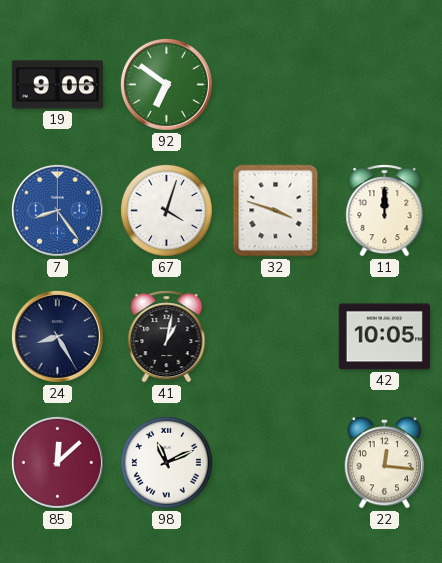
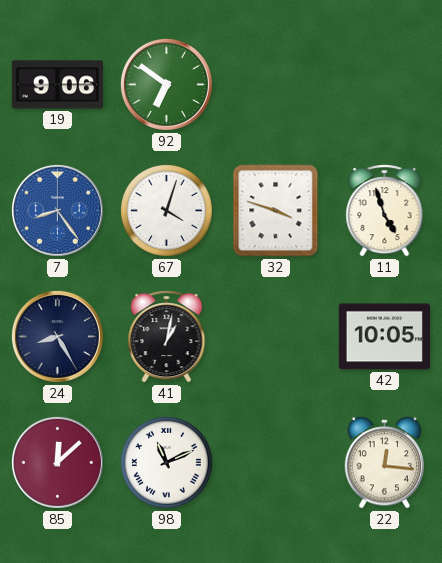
11: 12:00 -> 4:57 (385, 211)
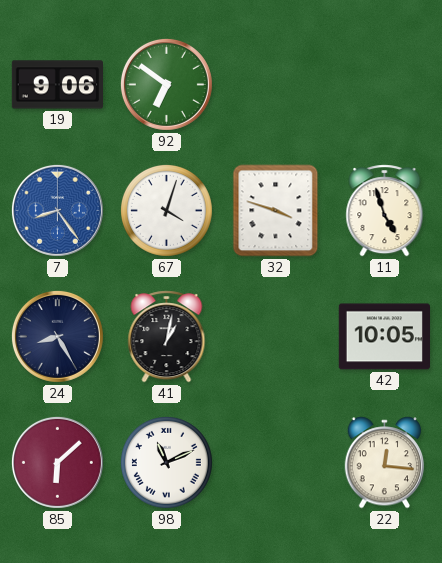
85: 12:08 -> 6:08 (57, 462)
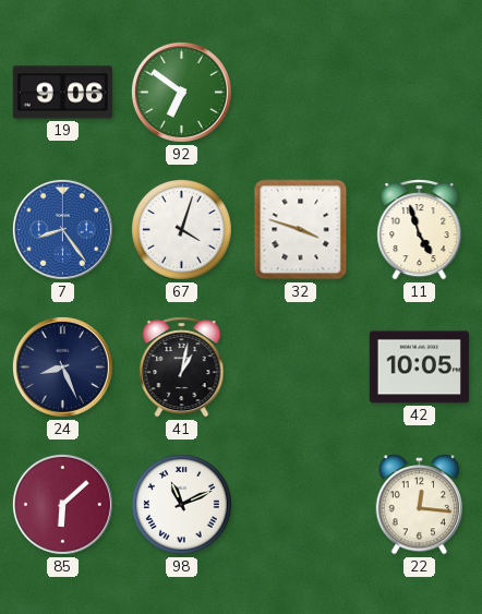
24: 8:25 -> 8:26 (62, 366)
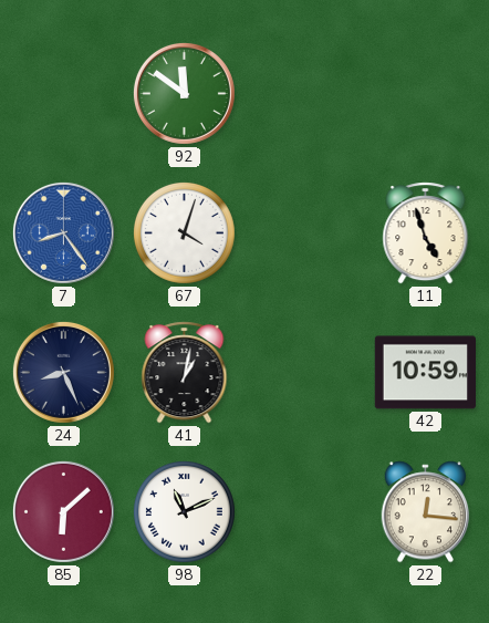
19: 9:06 -> none (62, 93)
92: 6:51 -> 11:51 (184, 93)
32: 3:48 -> none (301, 230)
42: 10:05 -> 10:59 (425, 373)
